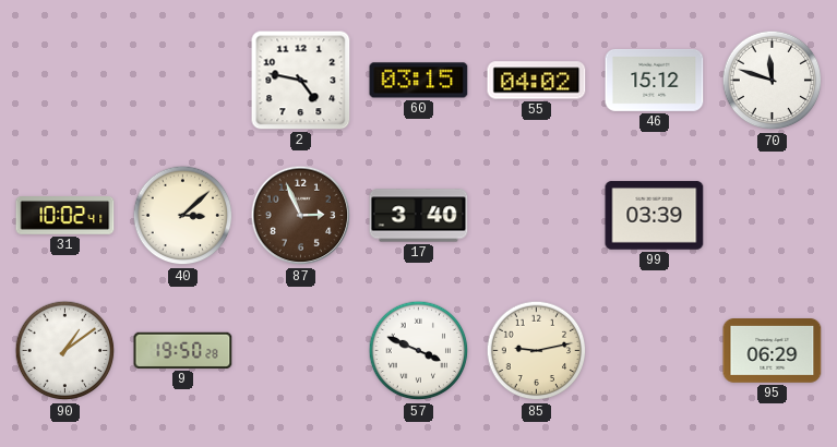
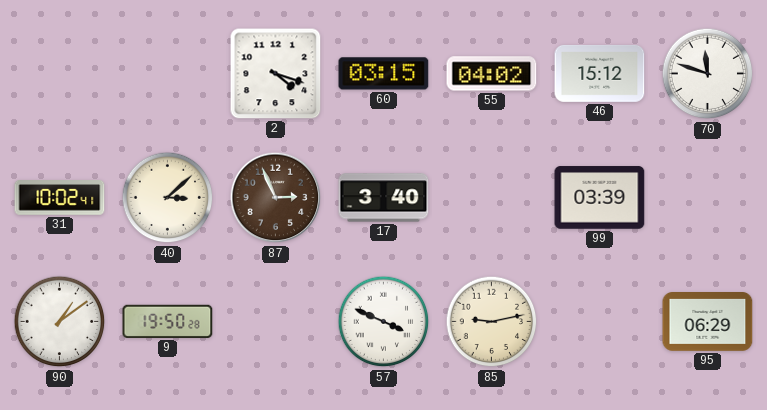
2: 4:47 -> 4:18 (276, 74)
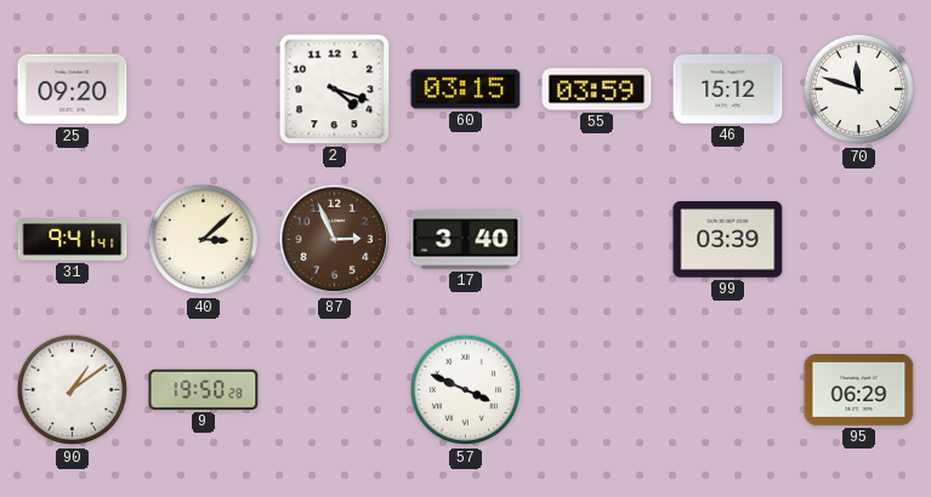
25: none -> 09:20 (73, 90)
55: 04:02 -> 03:59 (597, 90)
31: 10:02 -> 9:41 (73, 240)
85: 9:13 -> none (492, 322)
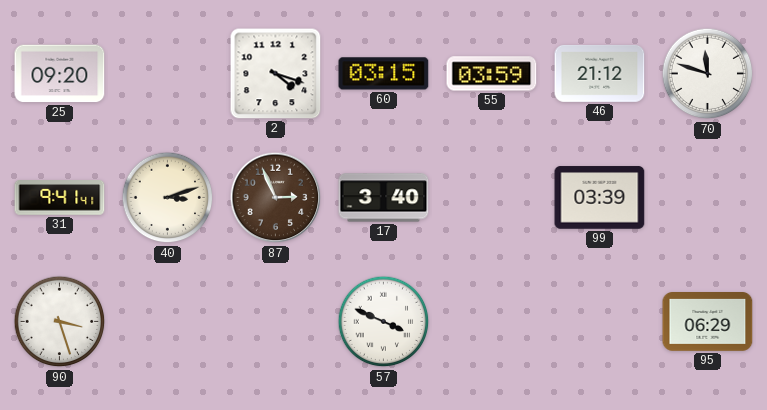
46: 15:12 -> 21:12 (600, 73)
40: 3:08 -> 3:12 (168, 198)
90: 1:09 -> 3:27 (60, 322)
9: 19:50 -> none (204, 389)
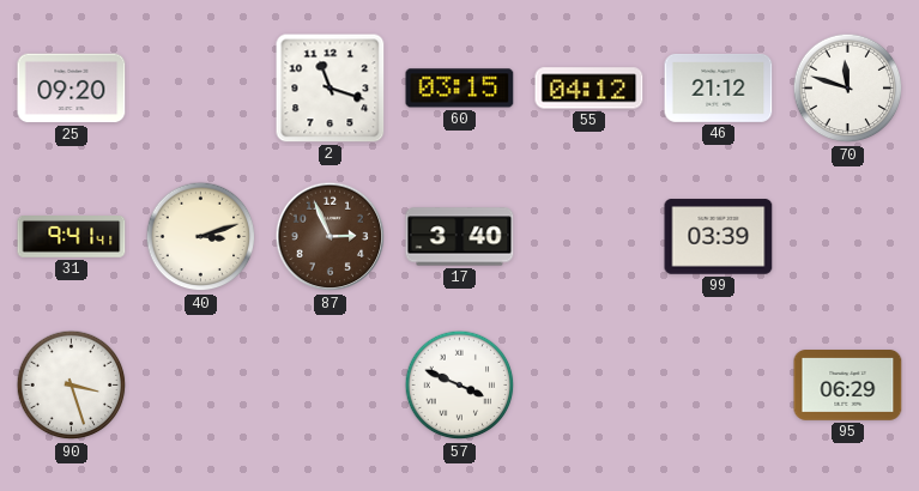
2: 4:18 -> 11:18 (331, 89)
55: 03:59 -> 04:12 (590, 89)
